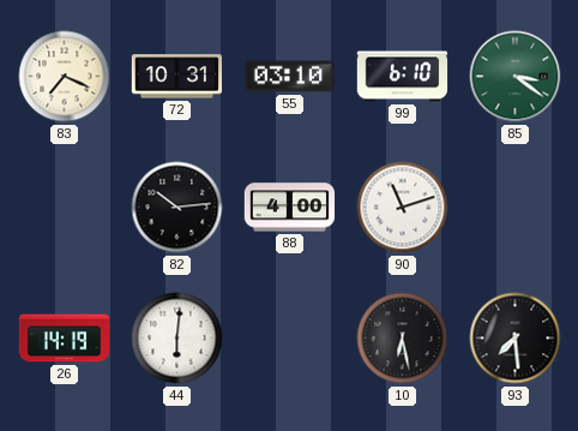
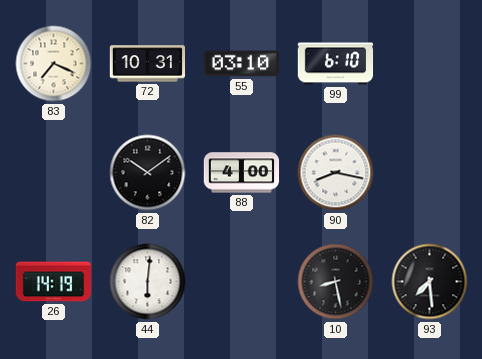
85: 3:21 -> none (516, 77)
82: 10:14 -> 10:09 (148, 173)
90: 11:12 -> 8:17 (336, 173)
10: 6:28 -> 8:28 (336, 282)
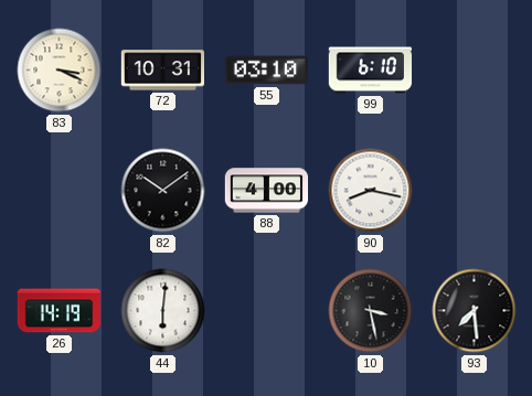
83: 7:19 -> 3:19 (60, 71)
10: 8:28 -> 3:28 (371, 311)
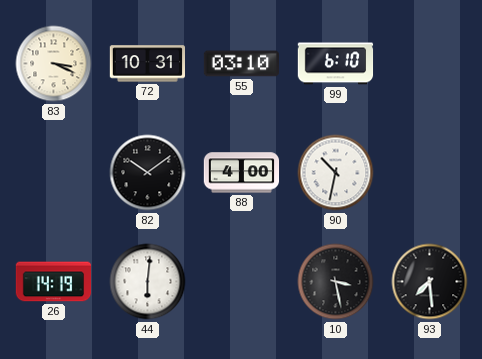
90: 8:17 -> 10:32 (336, 173)
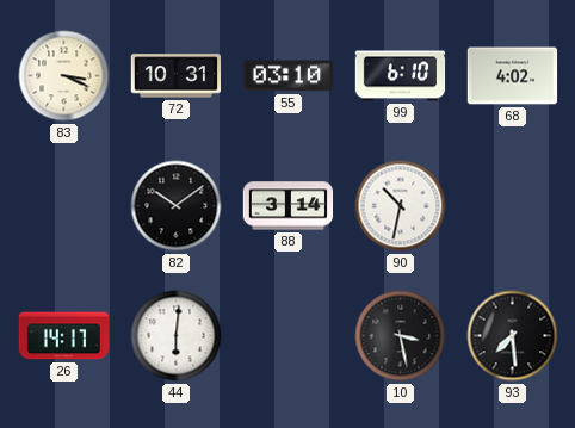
68: none -> 4:02 (513, 76)
88: 4:00 -> 3:14 (289, 206)
26: 14:19 -> 14:17 (64, 336)
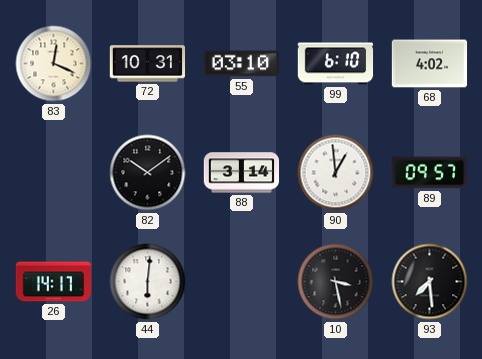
83: 3:19 -> 12:19 (54, 64)
90: 10:32 -> 12:59 (336, 173)
89: none -> 09:57 (430, 173)
